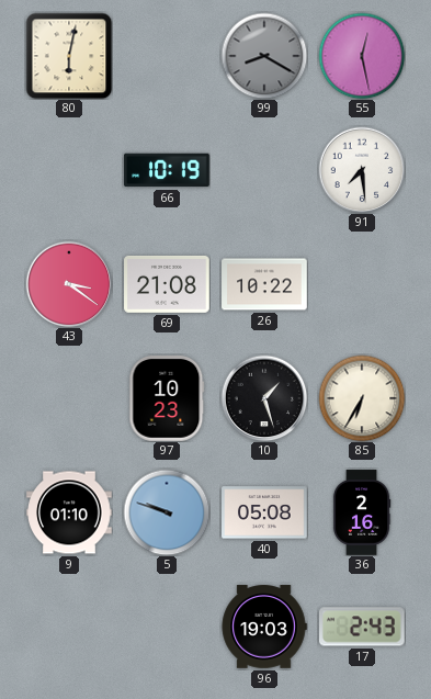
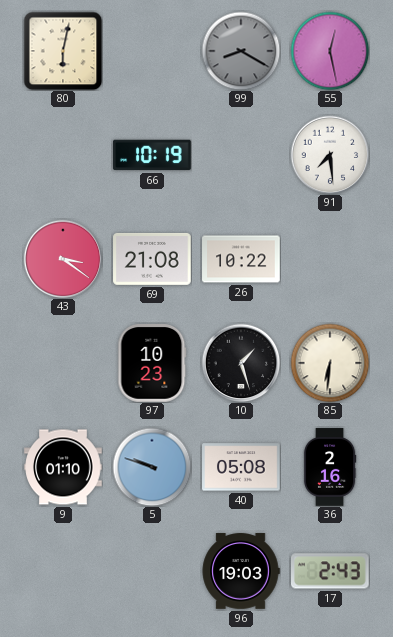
85: 6:35 -> 6:31 (330, 363)
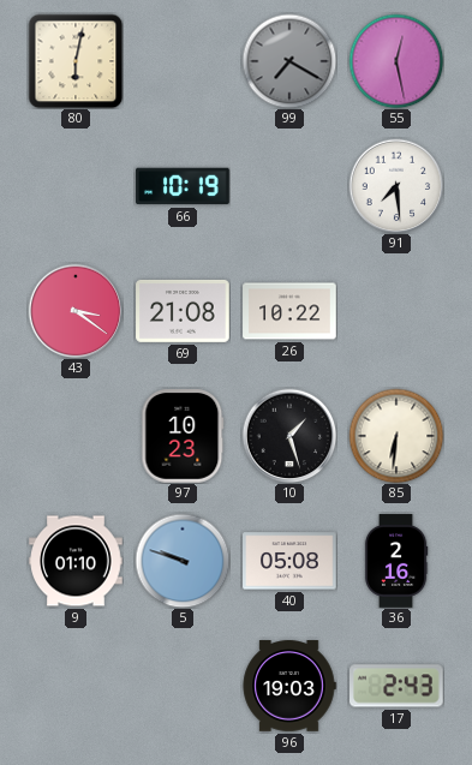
99: 8:20 -> 7:20 (289, 61)
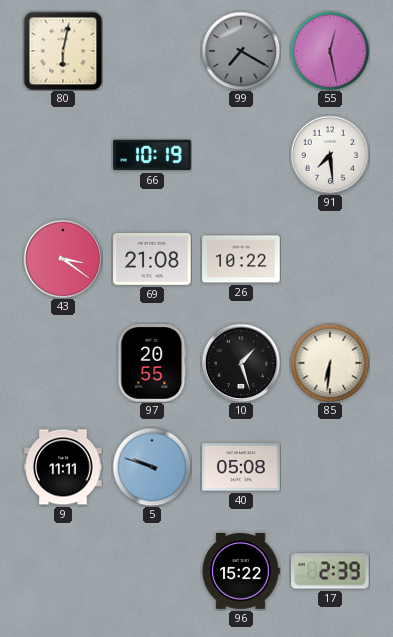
97: 10:23 -> 20:55 (152, 363)
9: 01:10 -> 11:11 (63, 467)
36: 2:16 -> none (396, 561)
96: 19:03 -> 15:22 (241, 571)
17: 2:43 -> 2:39 (331, 571)
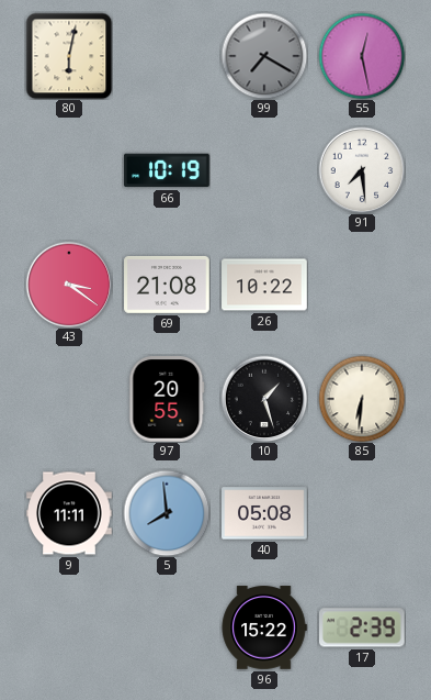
5: 9:48 -> 7:59 (167, 513)
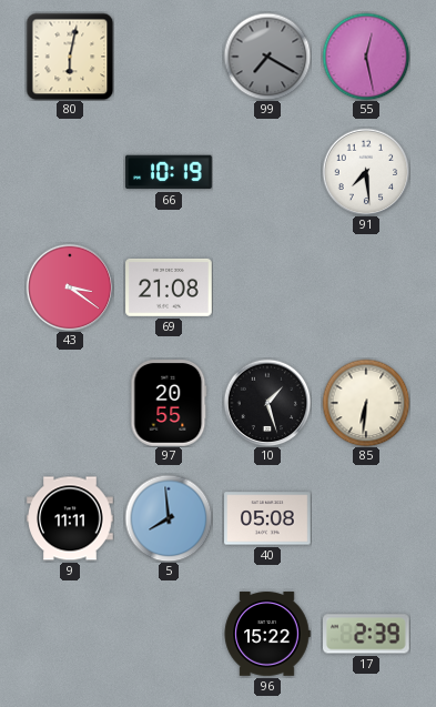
26: 10:22 -> none (264, 285)
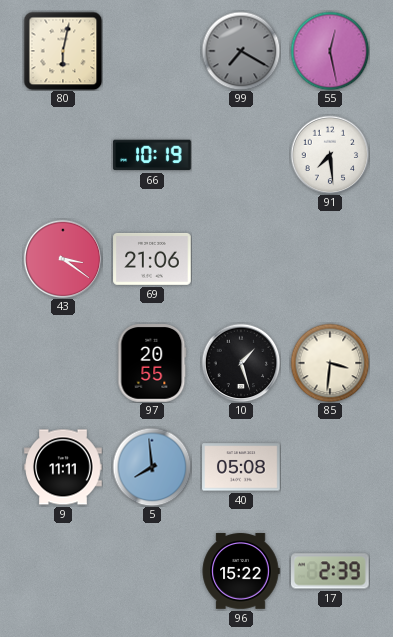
69: 21:08 -> 21:06 (152, 259)
85: 6:31 -> 3:31 (330, 363)
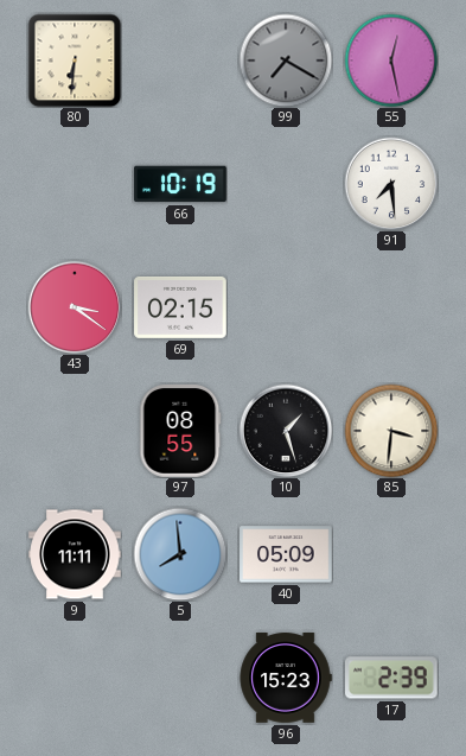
80: 6:02 -> 6:31 (75, 61)
69: 21:06 -> 02:15 (180, 307)
97: 20:55 -> 08:55 (180, 431)
40: 05:08 -> 05:09 (286, 554)
96: 15:22 -> 15:23 (286, 678)
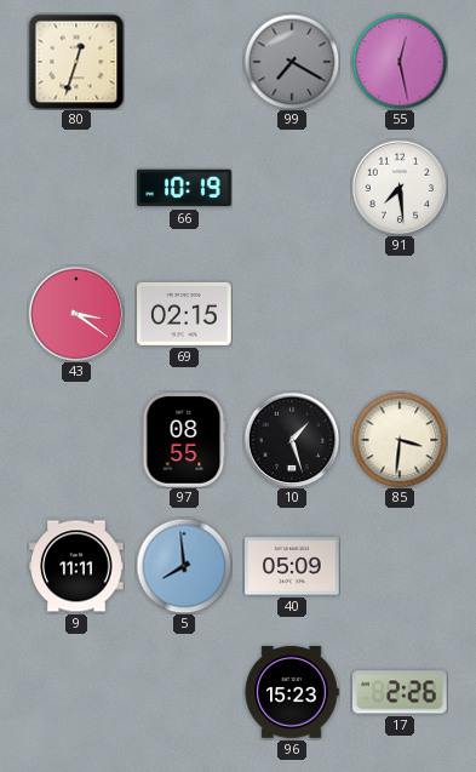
80: 6:31 -> 12:33 (76, 62)
17: 2:39 -> 2:26 (401, 692)
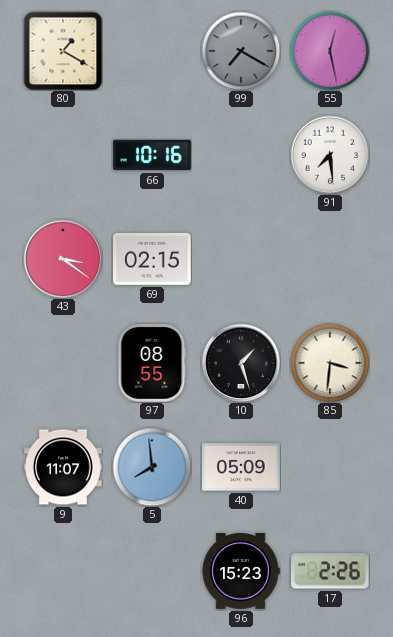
80: 12:33 -> 1:20 (63, 51)
66: 10:19 -> 10:16 (152, 155)
9: 11:11 -> 11:07 (63, 467)
